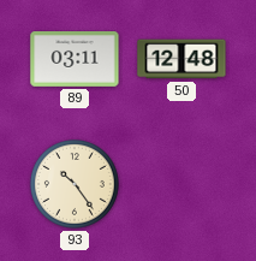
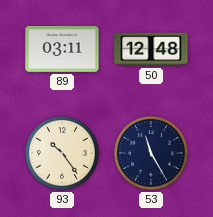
53: none -> 11:25 (151, 153)
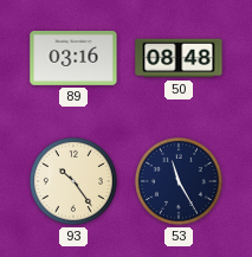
89: 03:11 -> 03:16 (73, 59)
50: 12:48 -> 08:48 (179, 58)
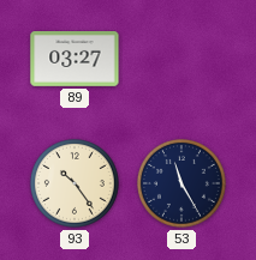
89: 03:16 -> 03:27 (75, 60)
50: 08:48 -> none (179, 58)
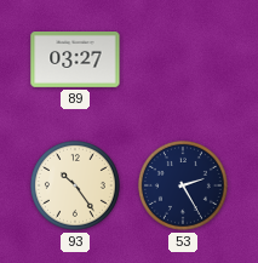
53: 11:25 -> 2:25 (183, 185)
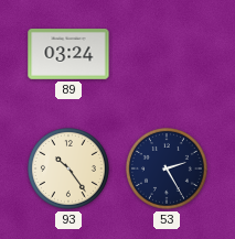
89: 03:27 -> 03:24 (68, 55)
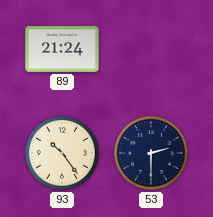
89: 03:24 -> 21:24 (62, 50)
53: 2:25 -> 2:30 (151, 153)
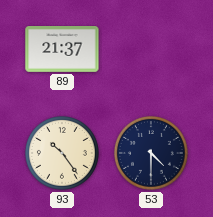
89: 21:24 -> 21:37 (62, 50)
53: 2:30 -> 4:30 (151, 153)
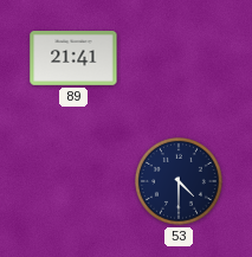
89: 21:37 -> 21:41 (73, 59)
93: 10:24 -> none (62, 153)
